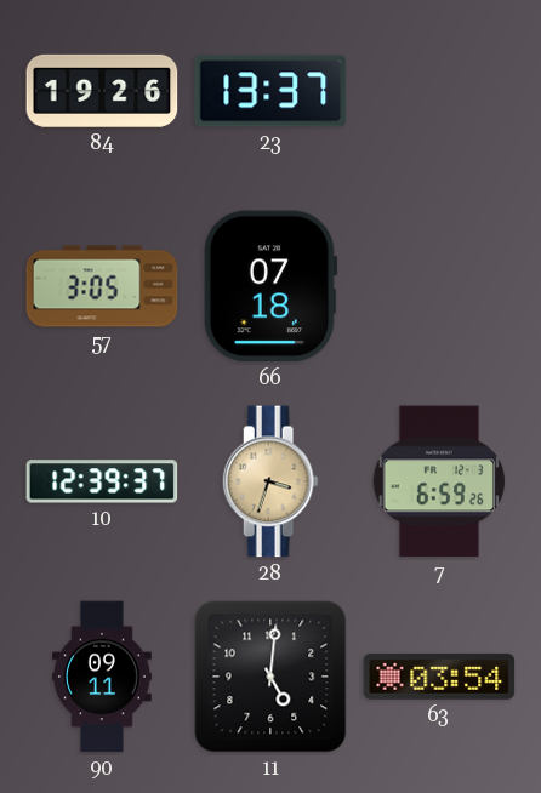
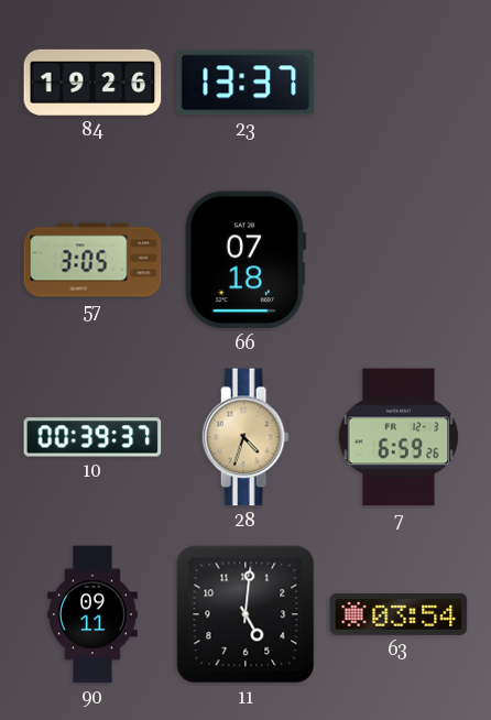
10: 12:39 -> 00:39 (92, 437)
28: 3:33 -> 4:33 (245, 437)
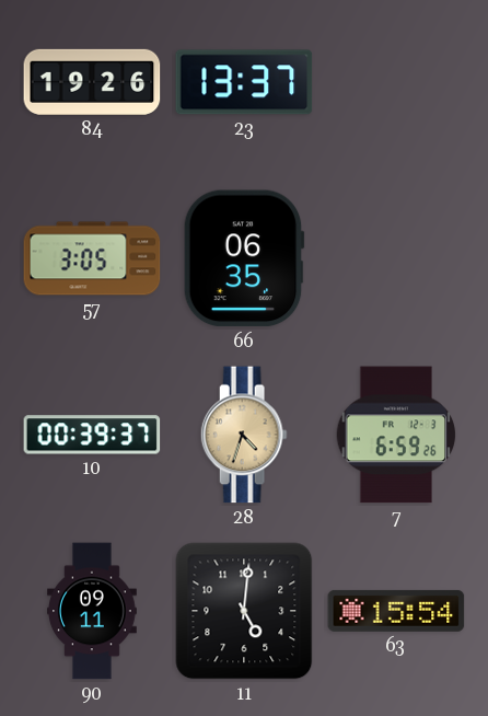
66: 07:18 -> 06:35 (244, 258)
63: 03:54 -> 15:54 (396, 611)
